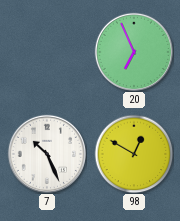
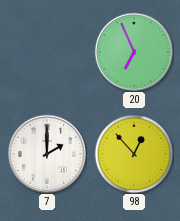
7: 10:26 -> 2:00 (46, 153)
98: 12:50 -> 12:53 (134, 154)
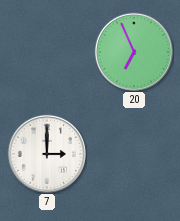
7: 2:00 -> 3:00 (46, 153)
98: 12:53 -> none (134, 154)
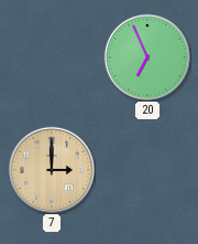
7 dial: white -> champagne (51, 169)
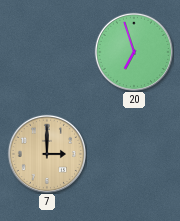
20: 6:56 -> 6:57 (133, 51)
